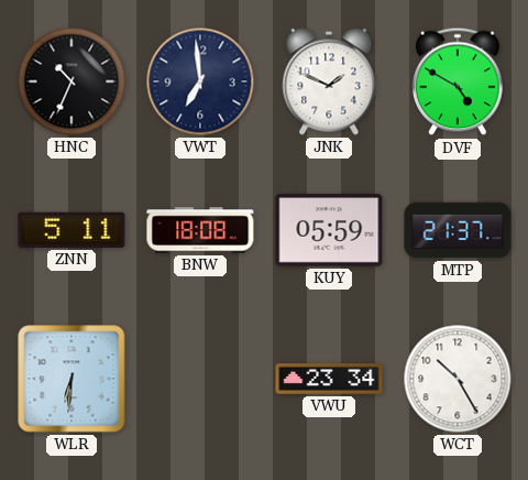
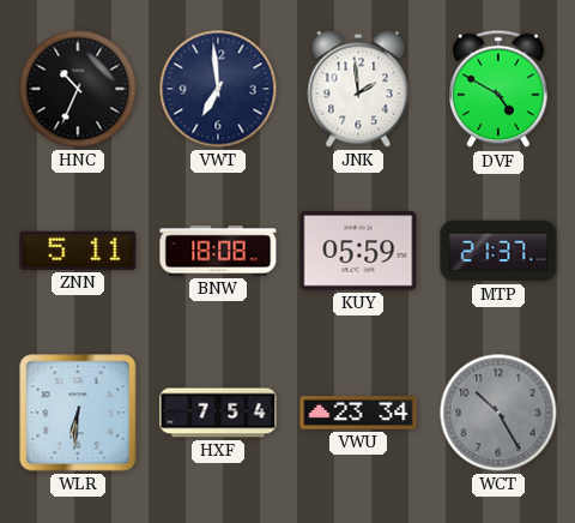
JNK: 1:49 -> 1:59 (358, 89)
HXF: none -> 7:54 (218, 413)
WCT dial: white -> grey (498, 413)
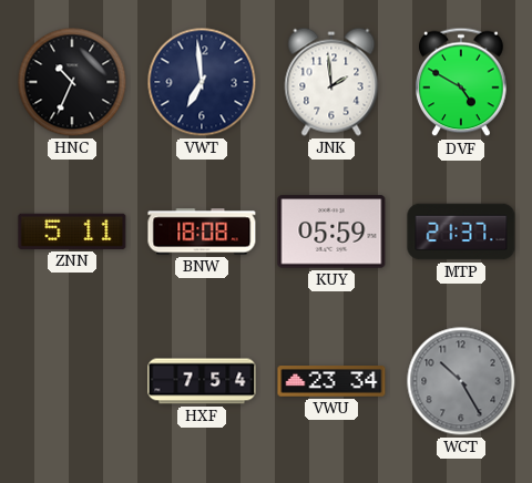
WLR: 6:31 -> none (78, 413)
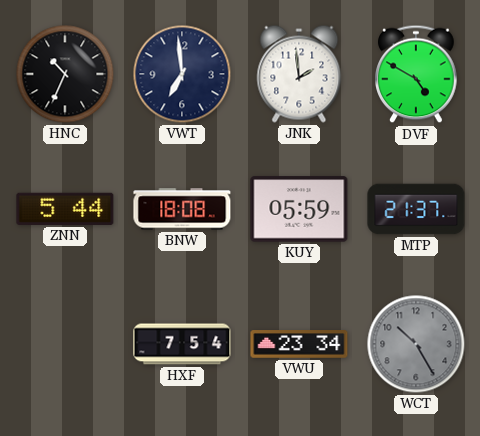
ZNN: 5:11 -> 5:44 (65, 209)
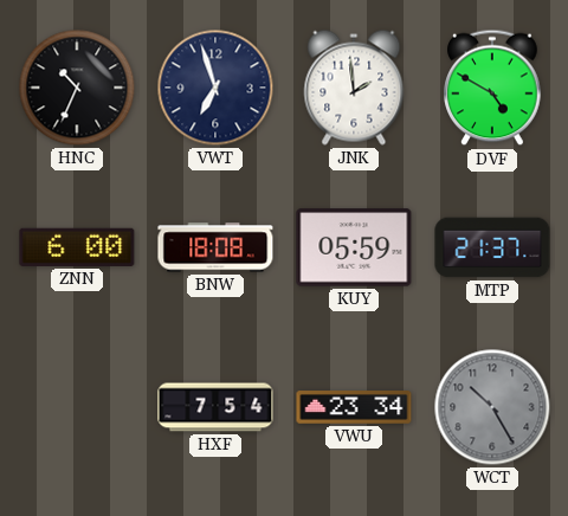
VWT: 6:59 -> 6:57 (215, 88)
ZNN: 5:44 -> 6:00 (77, 247)
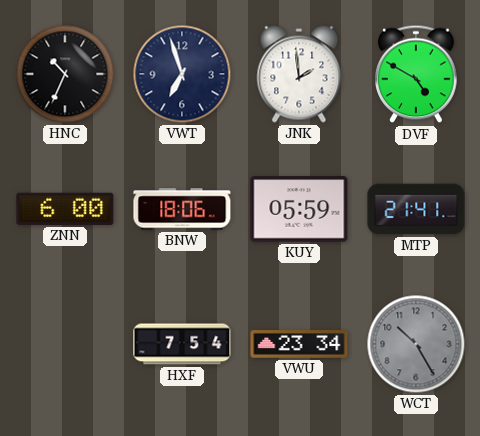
BNW: 18:08 -> 18:06 (182, 209)
MTP: 21:37 -> 21:41 (416, 209)
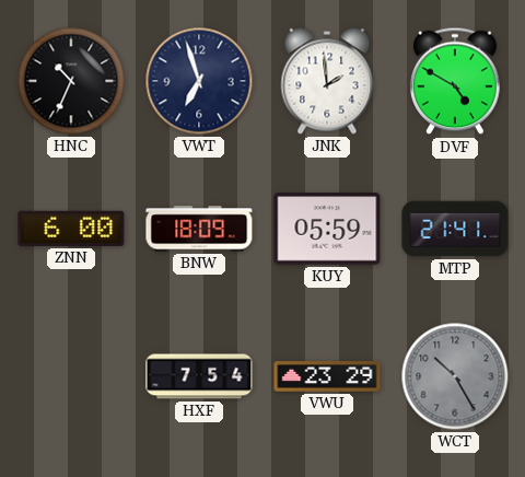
BNW: 18:06 -> 18:09 (199, 229)
VWU: 23:34 -> 23:29 (327, 376)
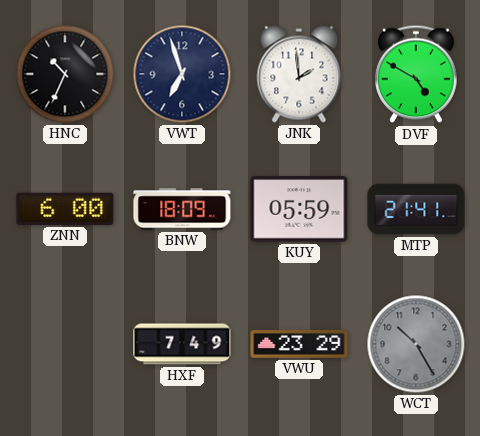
HXF: 7:54 -> 7:49 (182, 344)
